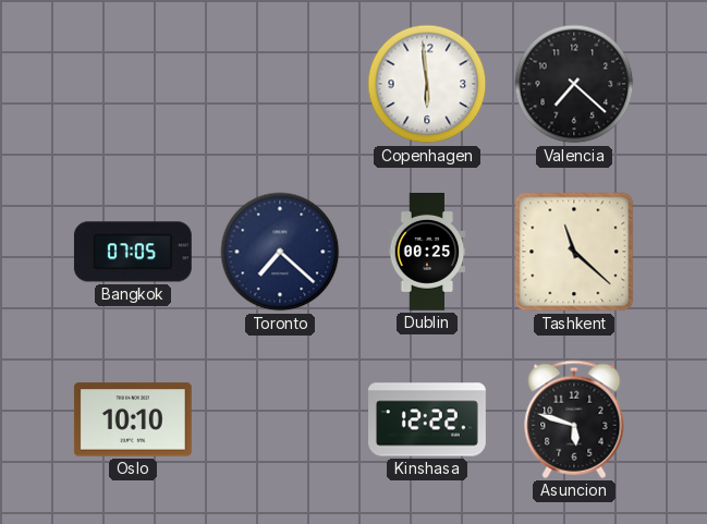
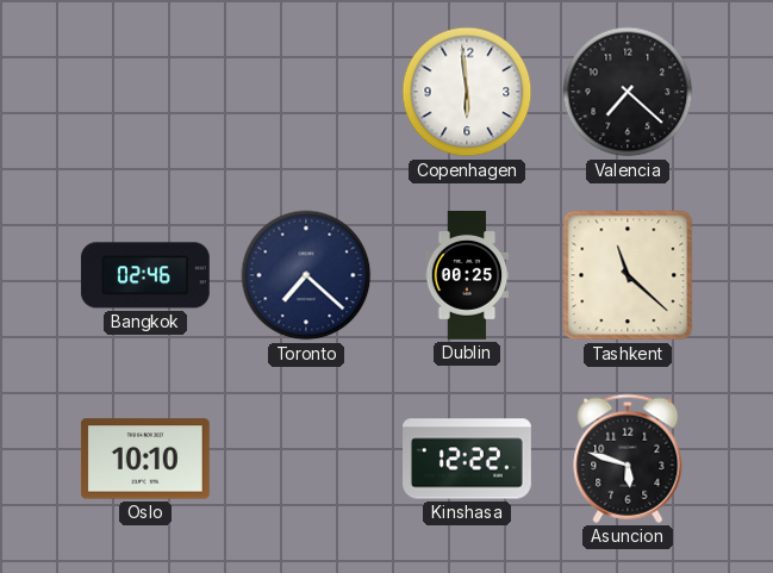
Bangkok: 07:05 -> 02:46 (145, 275)
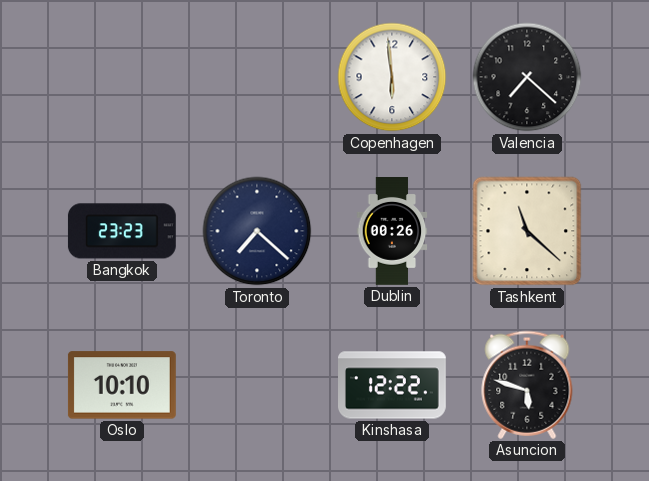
Bangkok: 02:46 -> 23:23 (122, 231)
Dublin: 00:25 -> 00:26 (392, 232)
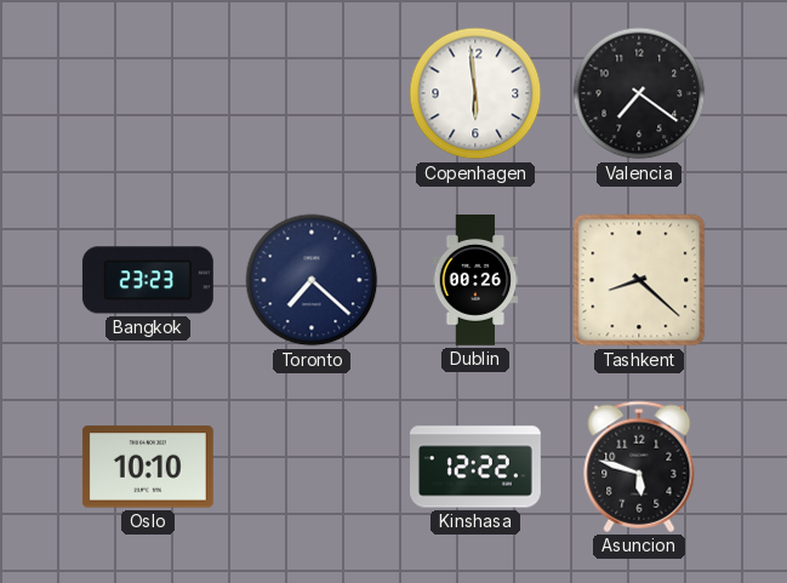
Valencia: 7:22 -> 7:21 (639, 93)
Tashkent: 11:22 -> 8:22 (639, 280)
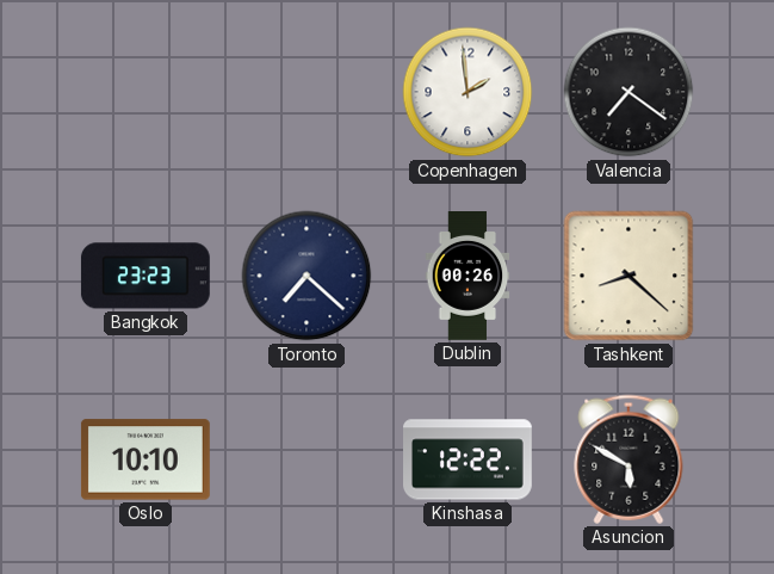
Copenhagen: 5:59 -> 1:59 (468, 92)
Asuncion: 5:48 -> 5:50 (629, 459)
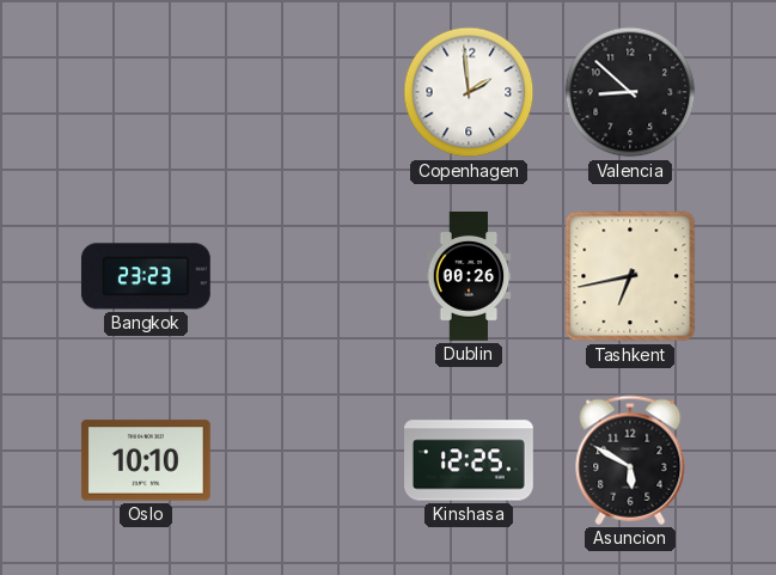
Valencia: 7:21 -> 8:52 (630, 92)
Toronto: 7:22 -> none (306, 276)
Tashkent: 8:22 -> 6:43 (630, 276)
Kinshasa: 12:22 -> 12:25 (470, 460)
